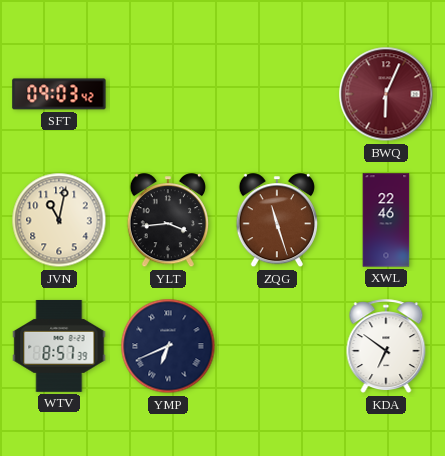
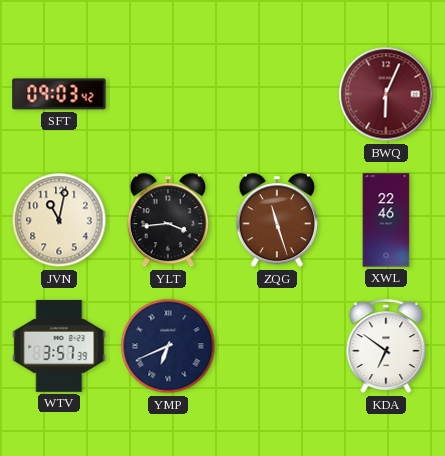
WTV: 8:57 -> 3:57 (59, 346)
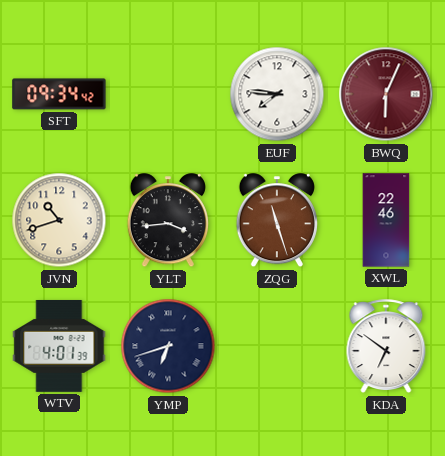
SFT: 09:03 -> 09:34 (59, 94)
EUF: none -> 7:46 (277, 94)
JVN: 11:02 -> 10:42 (59, 220)
WTV: 3:57 -> 4:01 (59, 346)
YMP: 6:41 -> 6:42 (168, 346)
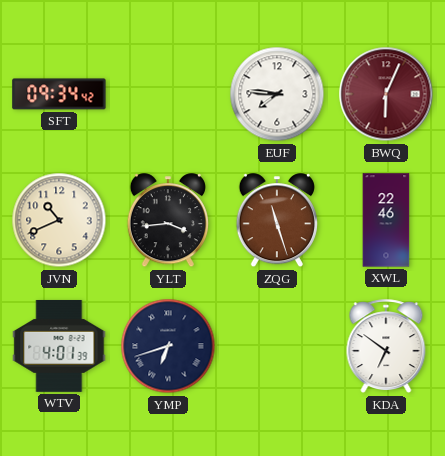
JVN: 10:42 -> 10:41 (59, 220)
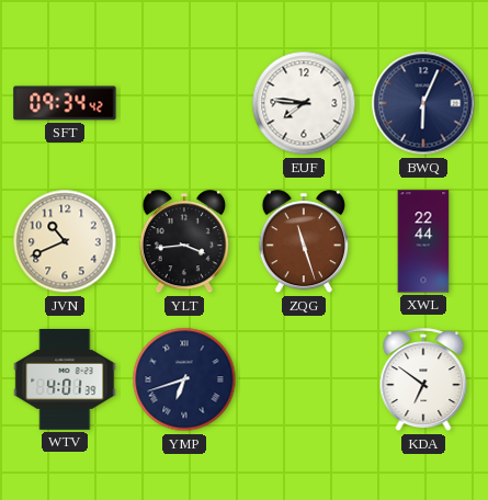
BWQ dial: burgundy -> navy (423, 103)
XWL: 22:46 -> 22:44 (423, 241)
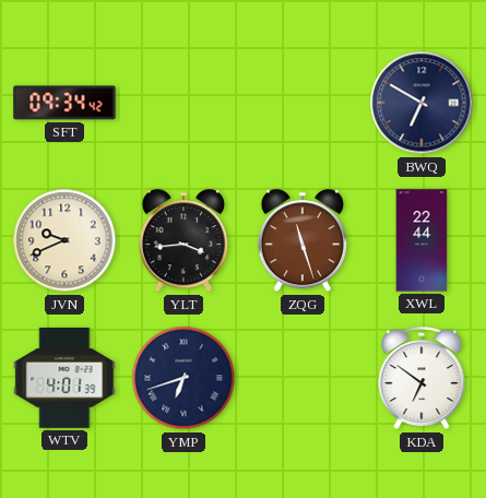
EUF: 7:46 -> none (304, 103)
BWQ: 6:04 -> 6:50 (422, 103)
JVN: 10:41 -> 9:41 (64, 240)
